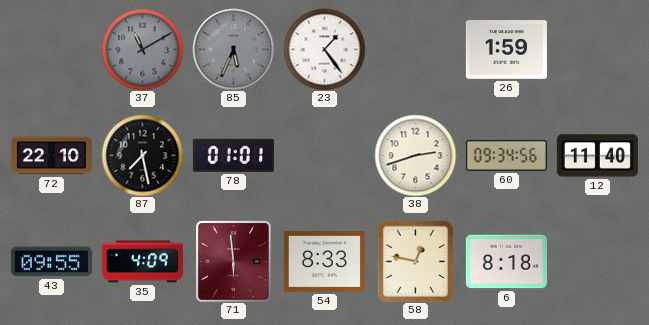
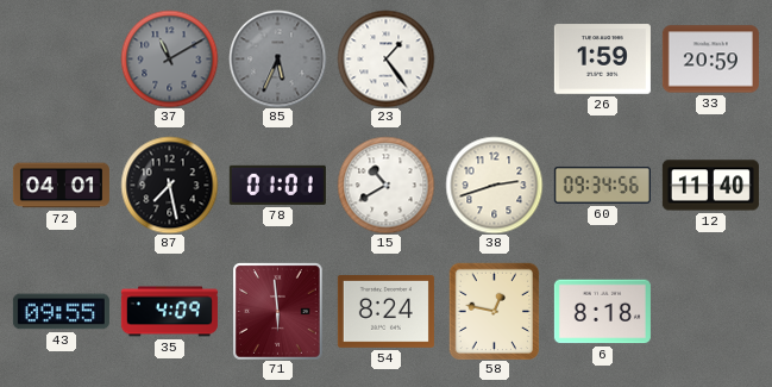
33: none -> 20:59 (710, 60)
72: 22:10 -> 04:01 (61, 186)
15: none -> 10:40 (385, 185)
54: 8:33 -> 8:24 (385, 312)
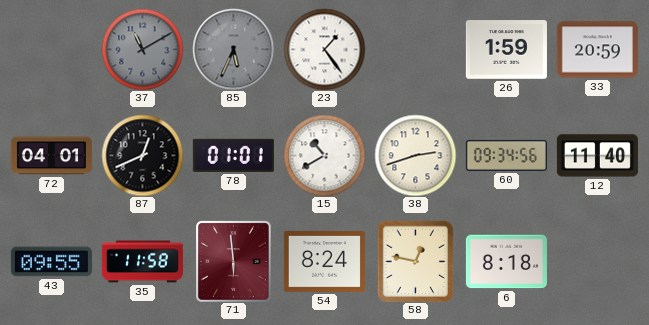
87: 7:28 -> 12:41 (142, 155)
35: 4:09 -> 11:58 (142, 262)
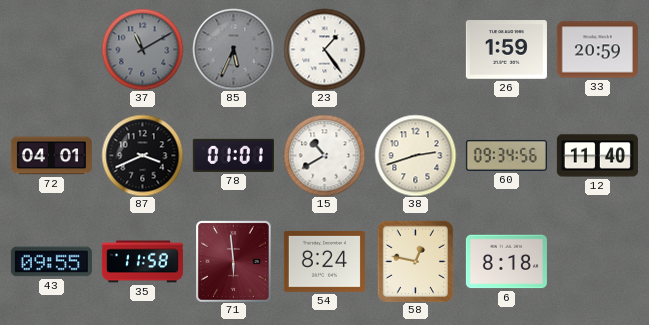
87: 12:41 -> 3:41 (142, 155)
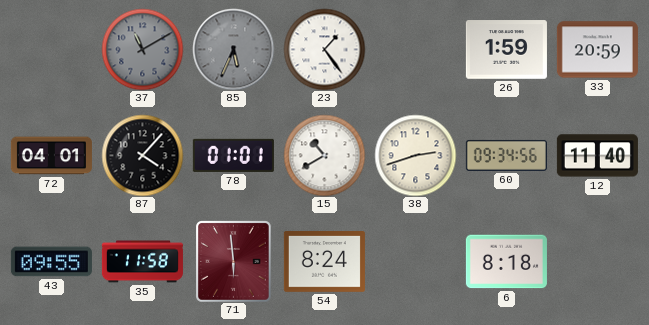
87: 3:41 -> 4:07 (142, 155)
58: 12:47 -> none (416, 261)
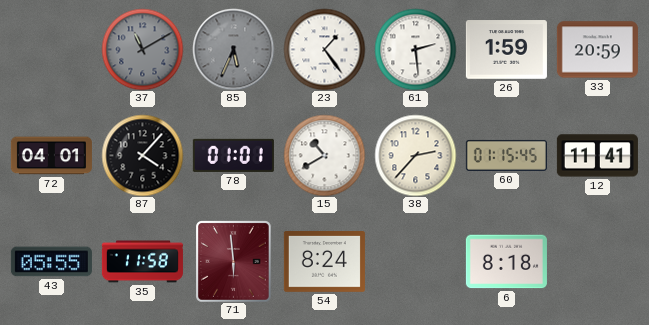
61: none -> 2:29 (415, 49)
38: 2:42 -> 2:37 (415, 155)
60: 09:34 -> 01:15 (506, 155)
12: 11:40 -> 11:41 (597, 156)
43: 09:55 -> 05:55 (51, 262)
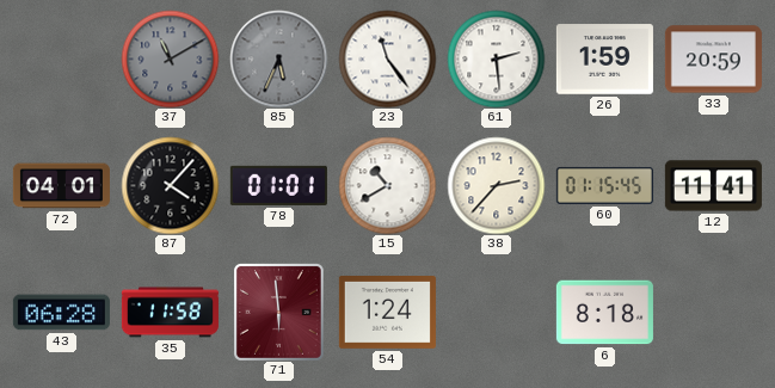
23: 1:24 -> 11:24 (387, 58)
43: 05:55 -> 06:28 (61, 313)
54: 8:24 -> 1:24 (387, 313)
